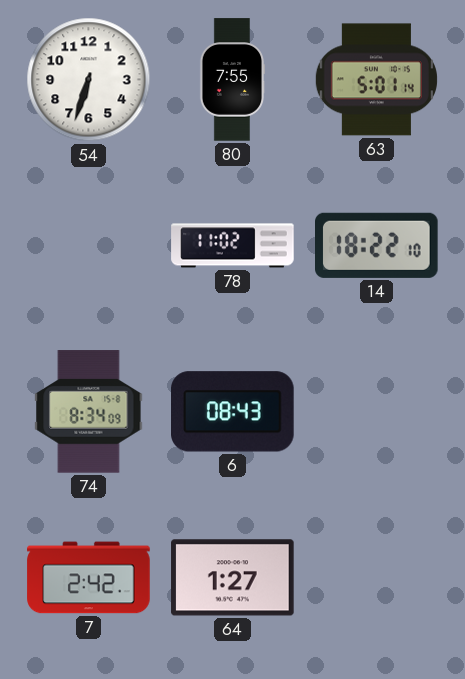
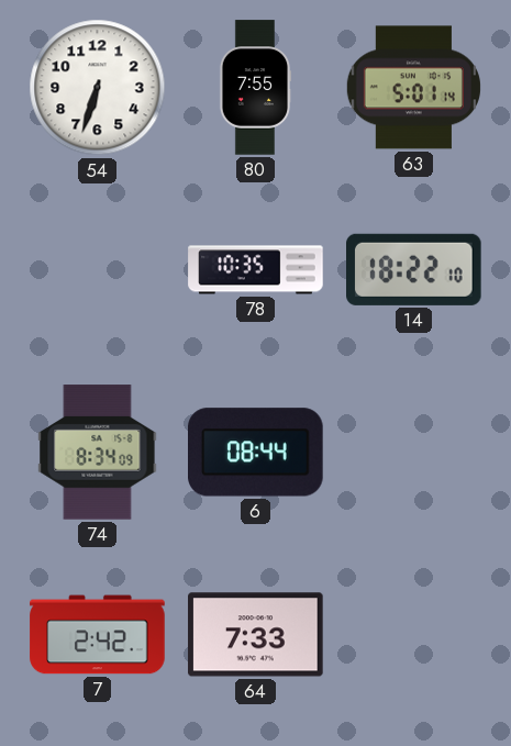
78: 11:02 -> 10:35 (256, 270)
6: 08:43 -> 08:44 (256, 453)
64: 1:27 -> 7:33 (256, 635)
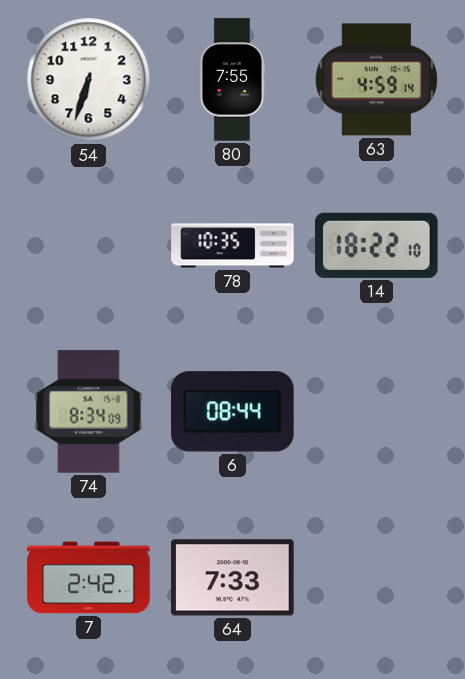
63: 5:01 -> 4:59 (376, 80)
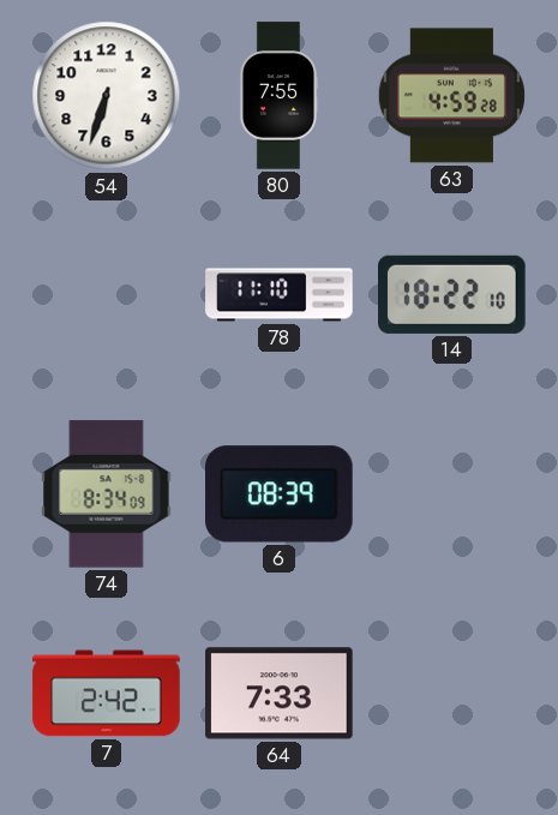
63: 4:59:14 -> 4:59:28 (451, 96)
78: 10:35 -> 11:10 (280, 295)
6: 08:44 -> 08:39 (280, 495)
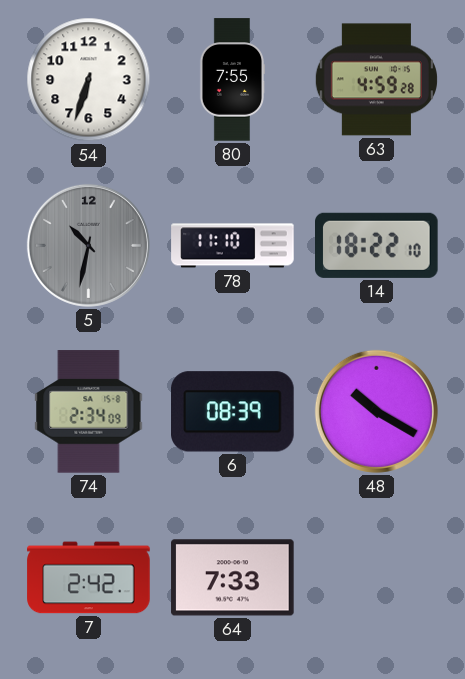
5: none -> 10:32 (88, 245)
74: 8:34 -> 2:34 (89, 412)
48: none -> 10:20 (376, 411)
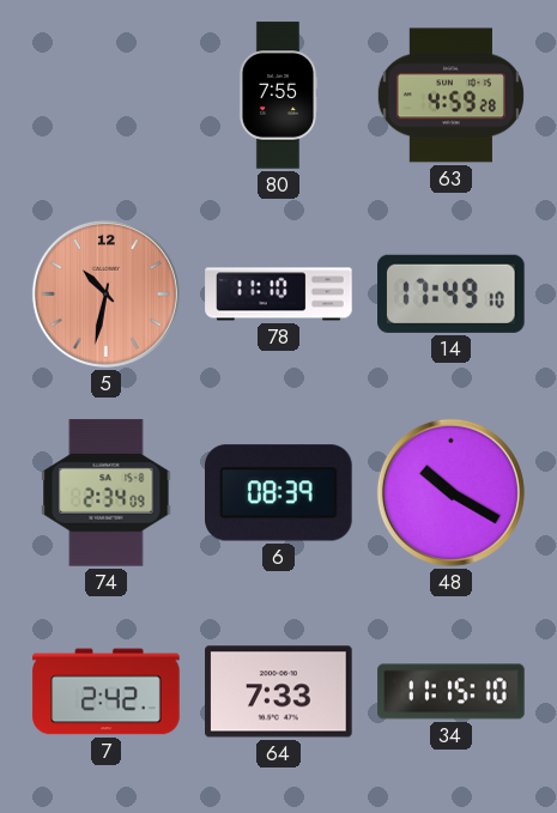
54: 6:33 -> none (89, 80)
5 dial: grey -> salmon (105, 293)
14: 18:22 -> 17:49 (452, 293)
34: none -> 11:15 (452, 692)
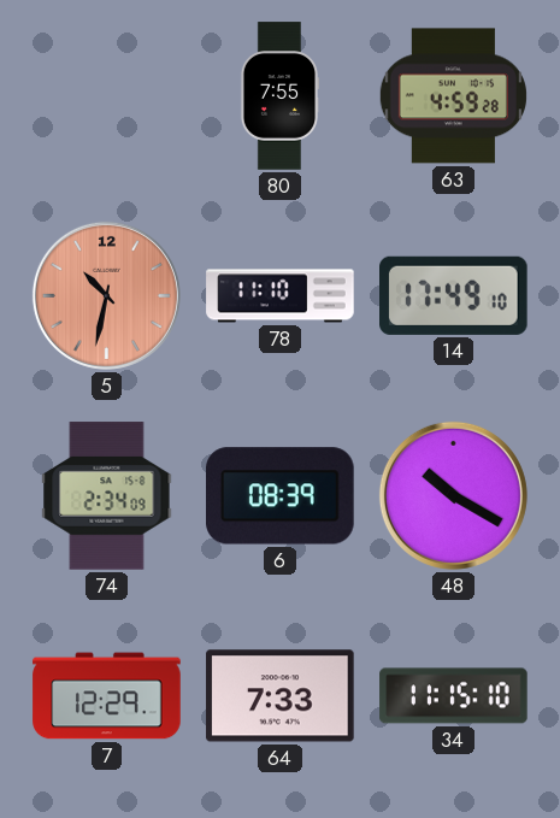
7: 2:42 -> 12:29 (107, 696)
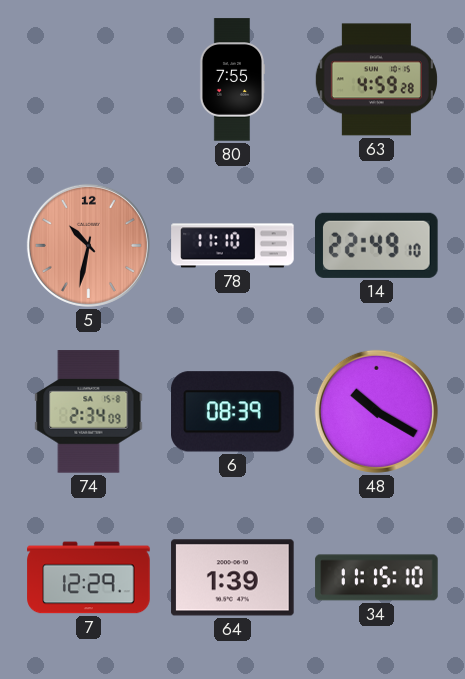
14: 17:49 -> 22:49 (377, 245)
64: 7:33 -> 1:39 (233, 578)
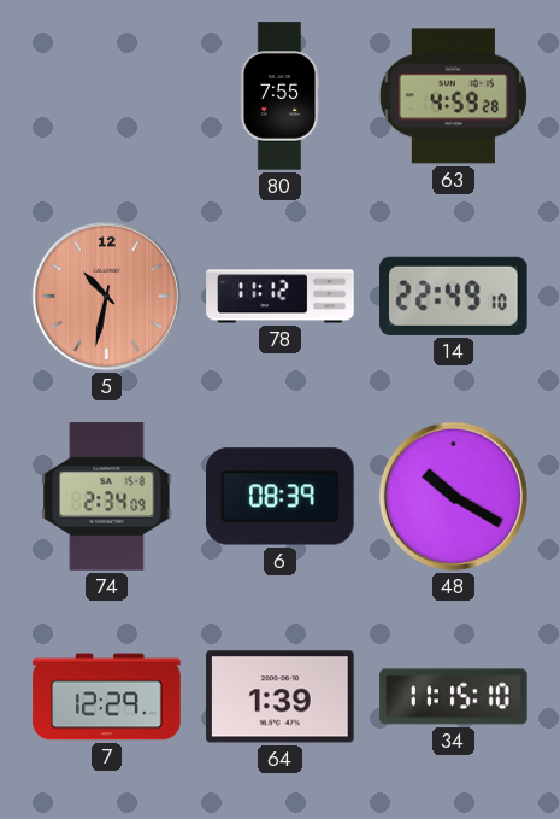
78: 11:10 -> 11:12 (281, 297)
